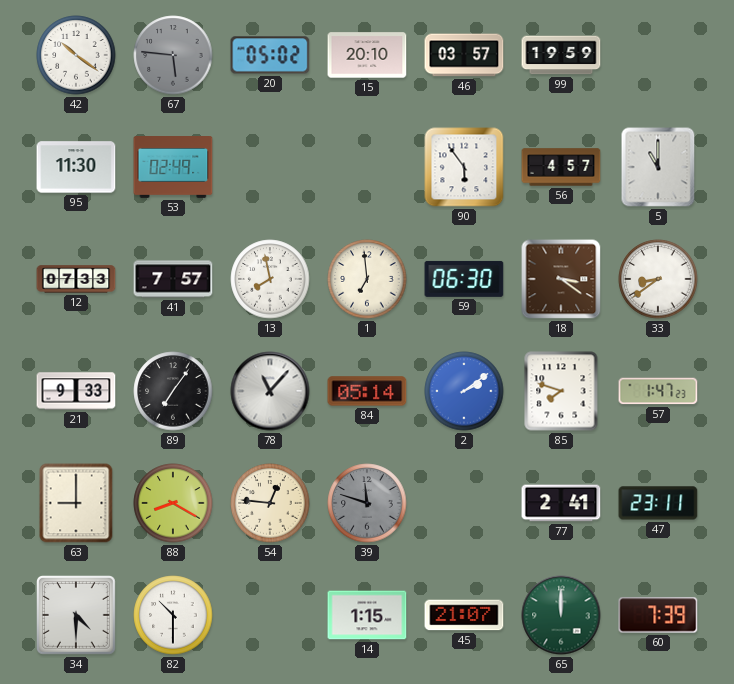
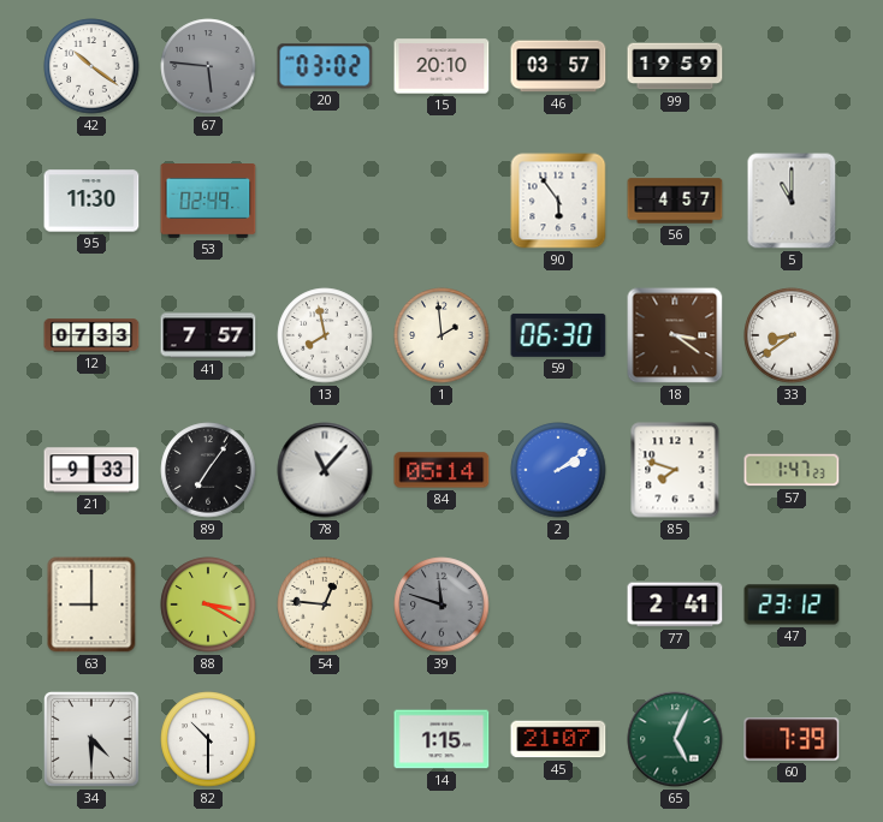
20: 05:02 -> 03:02 (325, 66)
1: 6:59 -> 1:59 (441, 335)
88: 8:20 -> 3:20 (208, 604)
47: 23:11 -> 23:12 (792, 604)
65: 12:00 -> 5:04 (675, 739)
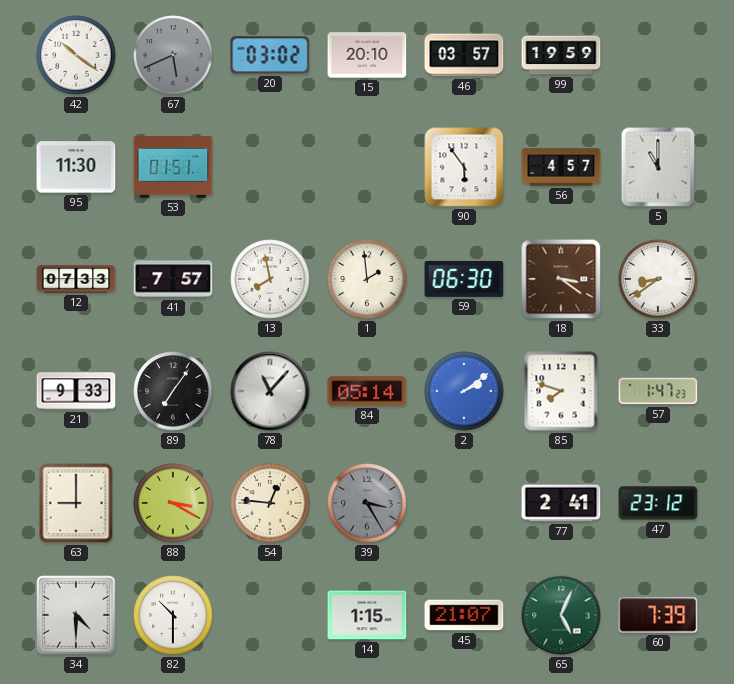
67: 5:46 -> 5:41 (173, 55)
53: 02:49 -> 01:51 (173, 168)
39: 11:48 -> 3:25 (367, 503)
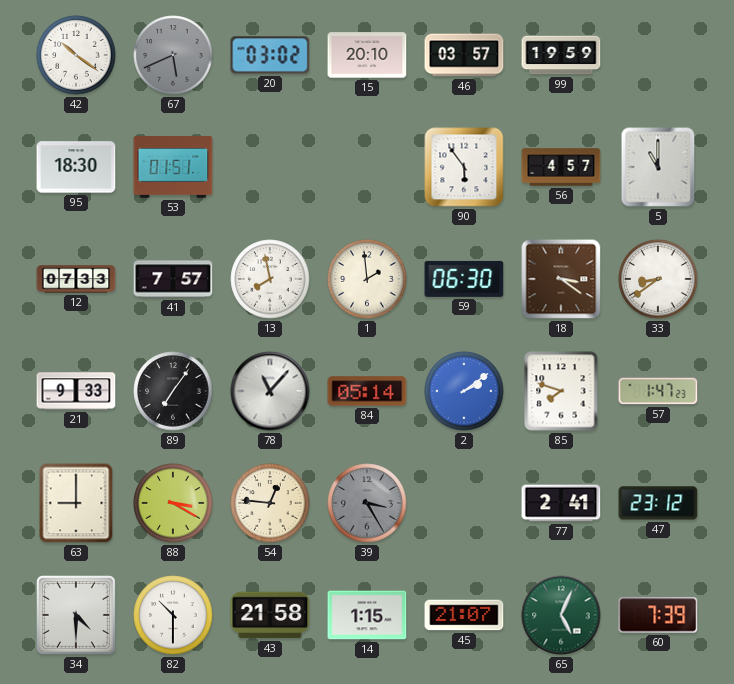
95: 11:30 -> 18:30 (76, 167)
43: none -> 21:58 (270, 615)
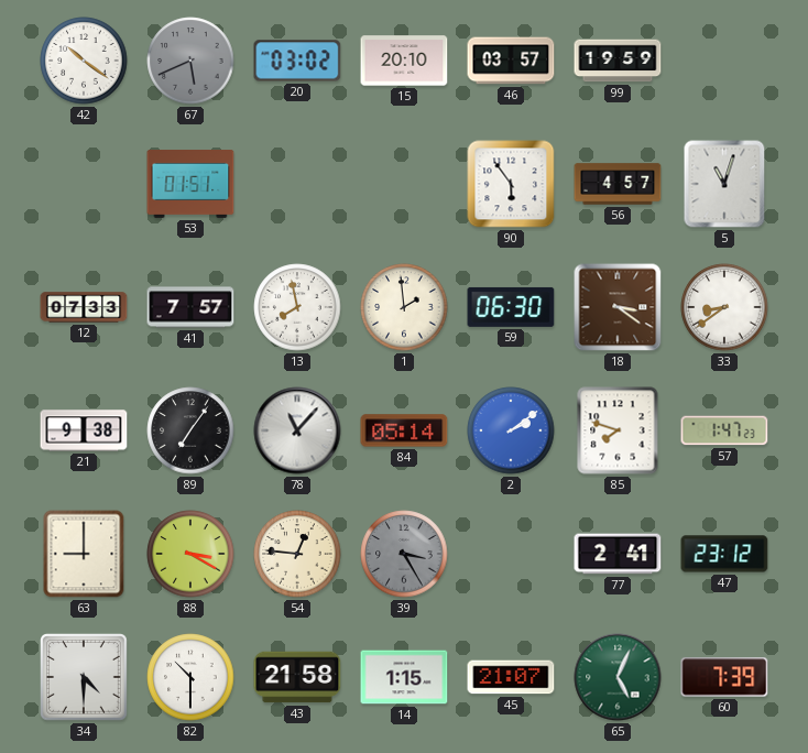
95: 18:30 -> none (76, 167)
5: 11:00 -> 11:03 (724, 184)
21: 9:33 -> 9:38 (84, 430)
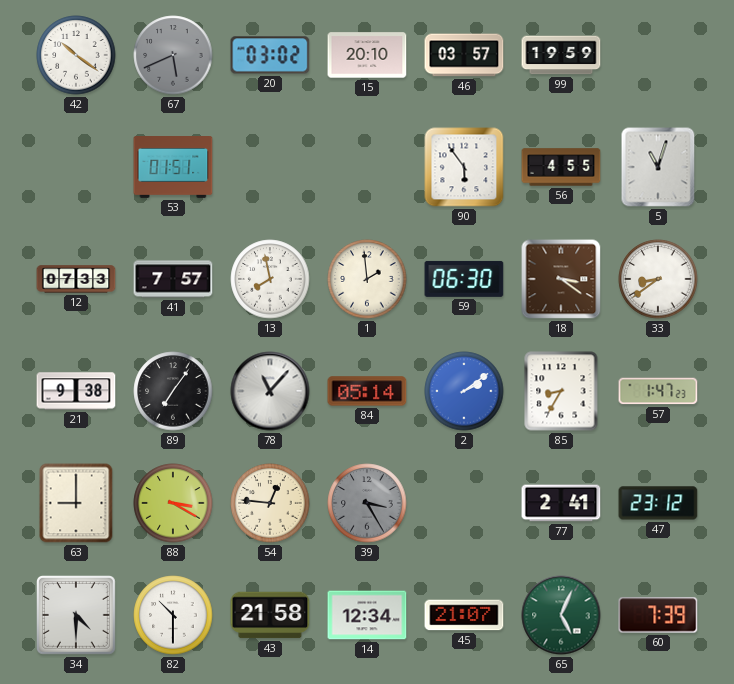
56: 4:57 -> 4:55 (561, 167)
85: 7:48 -> 8:35 (561, 391)
14: 1:15 -> 12:34 (367, 615)
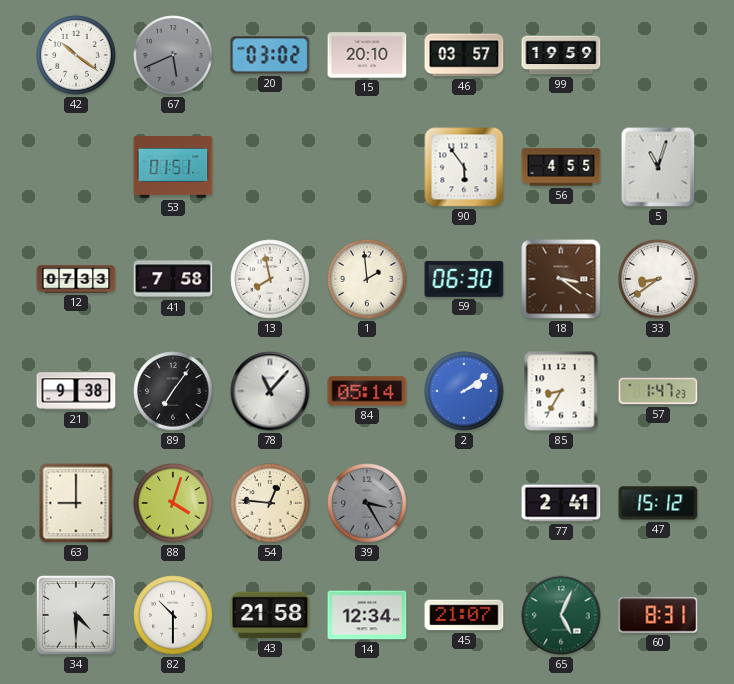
41: 7:57 -> 7:58 (173, 279)
88: 3:20 -> 4:03 (173, 503)
47: 23:12 -> 15:12 (658, 503)
60: 7:39 -> 8:31 (658, 615)
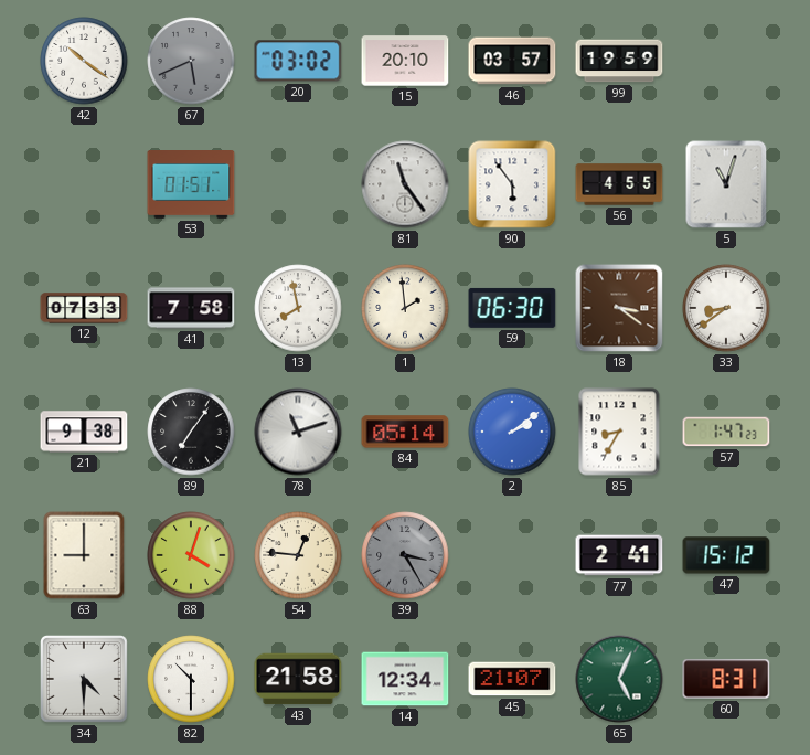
81: none -> 11:24 (405, 184)
78: 11:07 -> 11:12 (298, 432)
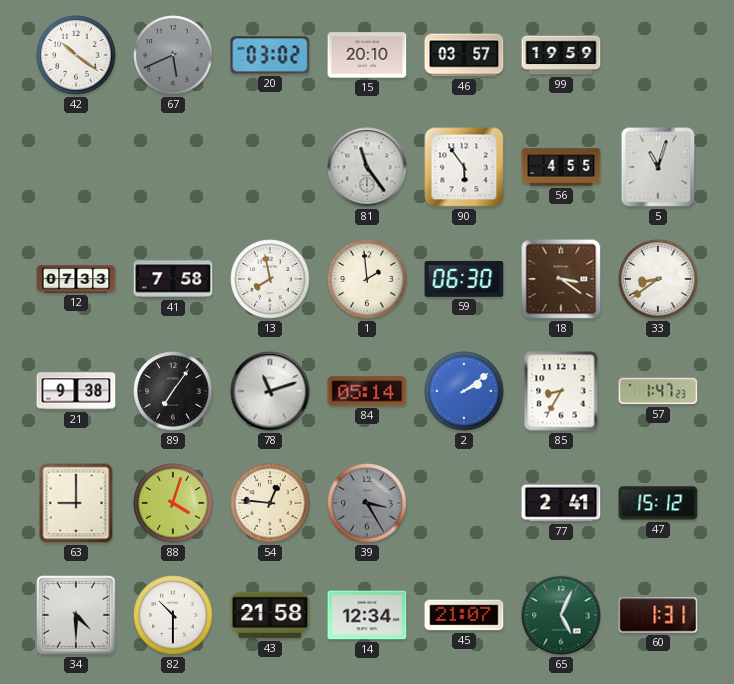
53: 01:51 -> none (191, 185)
60: 8:31 -> 1:31 (658, 615)
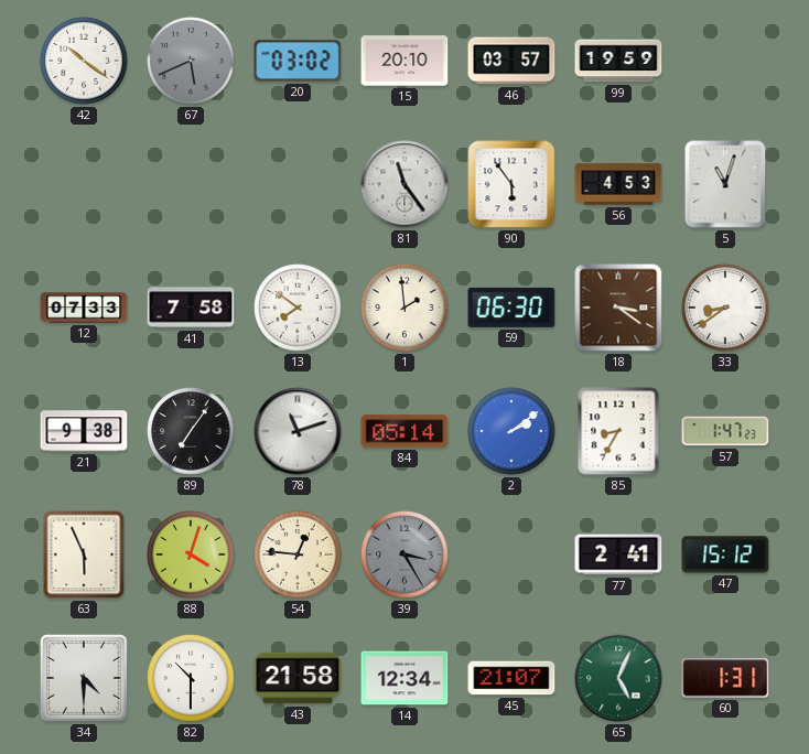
56: 4:55 -> 4:53 (618, 184)
13: 7:58 -> 7:51 (298, 308)
63: 9:00 -> 5:56 (84, 554)
